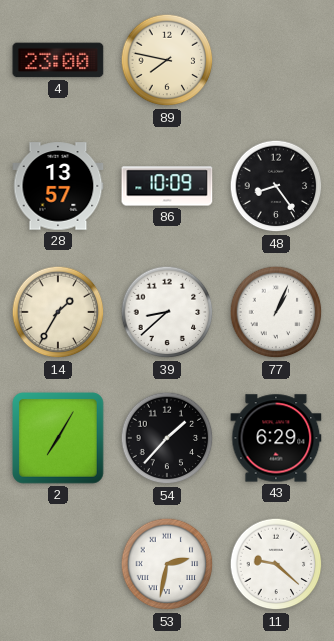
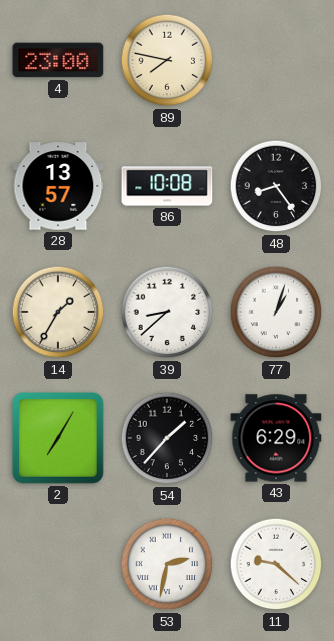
86: 10:09 -> 10:08 (167, 186)
77: 1:04 -> 1:03 (276, 312)
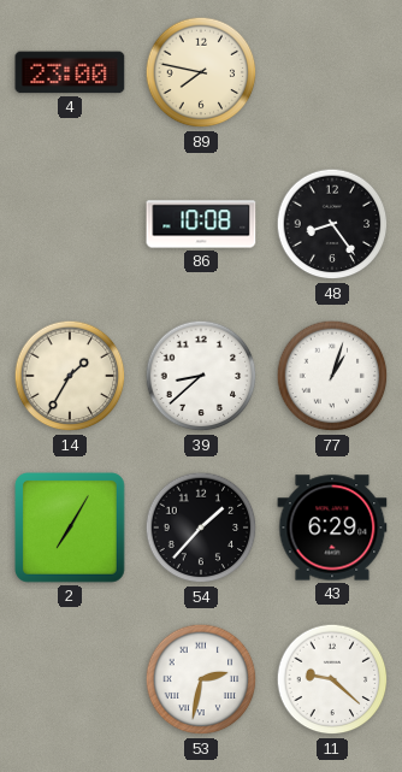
28: 13:57 -> none (58, 186)
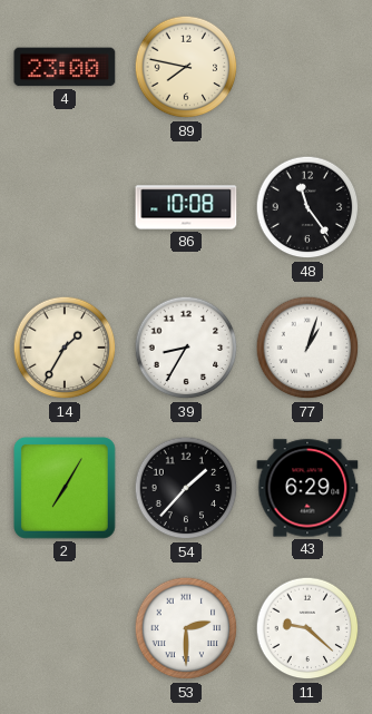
48: 8:24 -> 11:24 (307, 207)
39: 8:38 -> 8:35 (186, 348)
53: 2:32 -> 2:30 (186, 628)
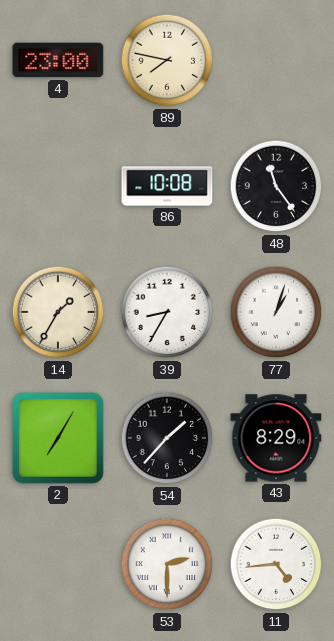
43: 6:29 -> 8:29 (276, 438)
11: 9:22 -> 4:44 (276, 564)
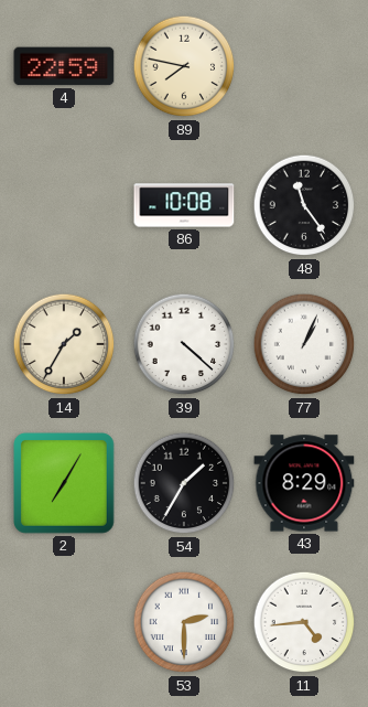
4: 23:00 -> 22:59 (64, 66)
39: 8:35 -> 4:22 (184, 344)
77: 1:03 -> 1:04 (304, 344)
54: 1:37 -> 1:35 (184, 483)
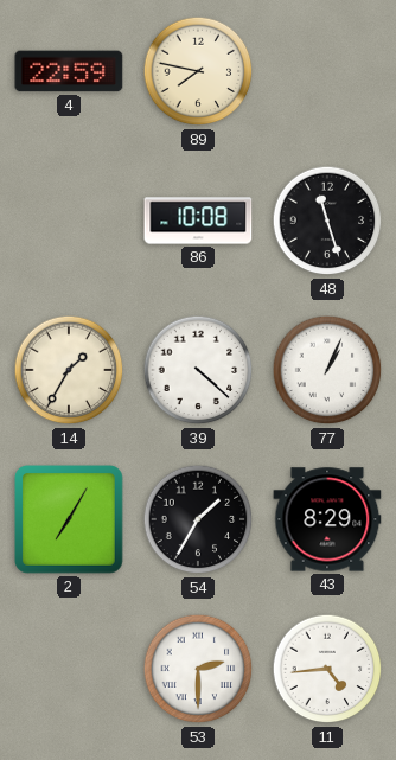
48: 11:24 -> 11:27 (327, 221)
